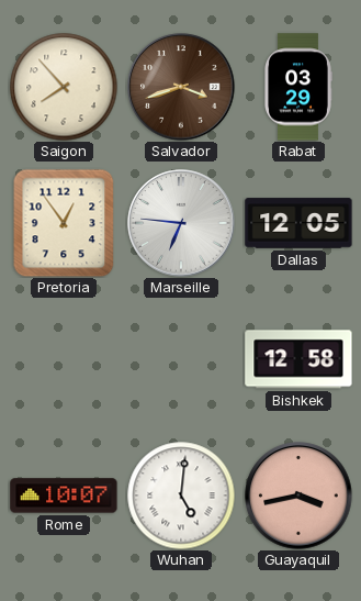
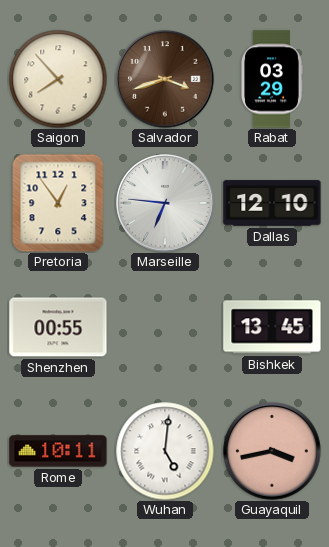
Dallas: 12:05 -> 12:10 (272, 203)
Shenzhen: none -> 00:55 (58, 327)
Bishkek: 12:58 -> 13:45 (272, 327)
Rome: 10:07 -> 10:11 (58, 451)
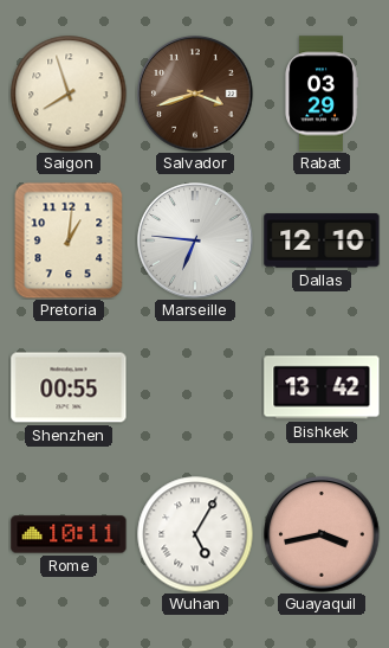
Saigon: 7:53 -> 7:57 (69, 94)
Pretoria: 12:54 -> 1:01 (69, 240)
Bishkek: 13:45 -> 13:42 (322, 387)
Wuhan: 5:01 -> 5:05 (195, 534)
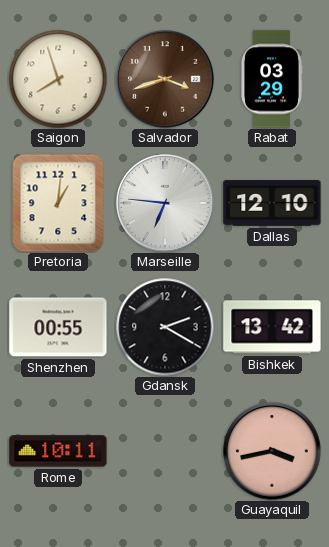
Gdansk: none -> 2:20 (165, 327)
Wuhan: 5:05 -> none (195, 534)
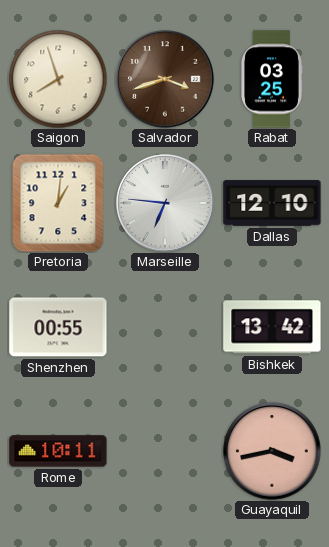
Rabat: 03:29 -> 03:25 (272, 79)
Gdansk: 2:20 -> none (165, 327)
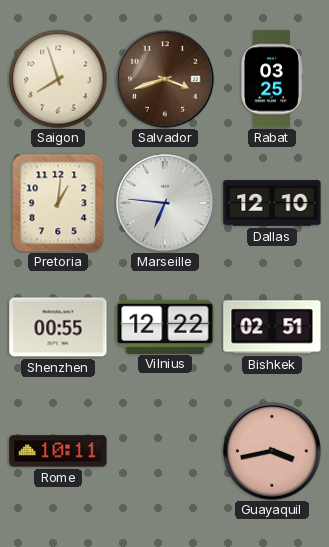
Vilnius: none -> 12:22 (165, 326)
Bishkek: 13:42 -> 02:51 (272, 327)
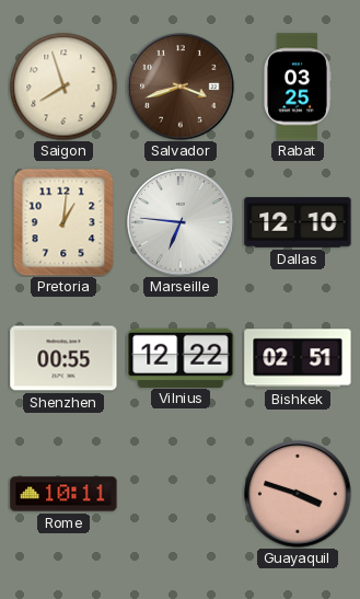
Guayaquil: 3:43 -> 3:48 (298, 494)
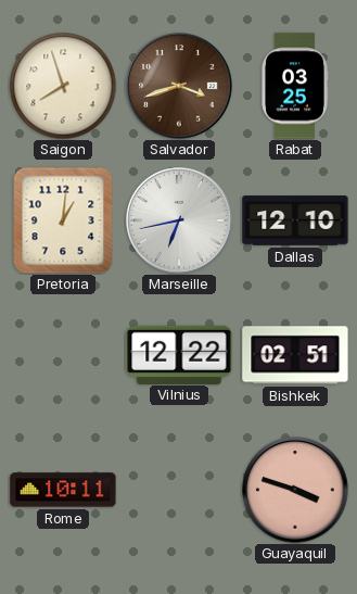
Marseille: 6:46 -> 6:43 (179, 220)
Shenzhen: 00:55 -> none (63, 358)
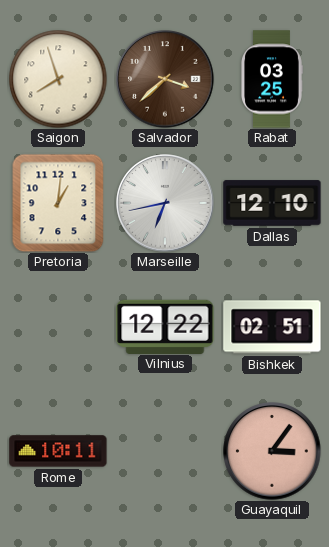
Salvador: 3:42 -> 3:38 (165, 79)
Guayaquil: 3:48 -> 3:06 (272, 451)
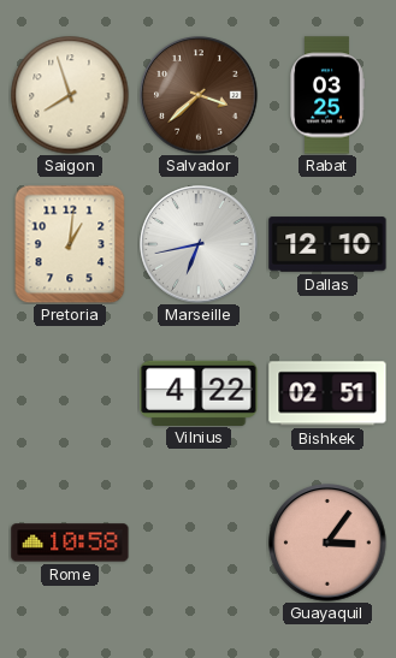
Vilnius: 12:22 -> 4:22 (199, 392)
Rome: 10:11 -> 10:58 (70, 543)
